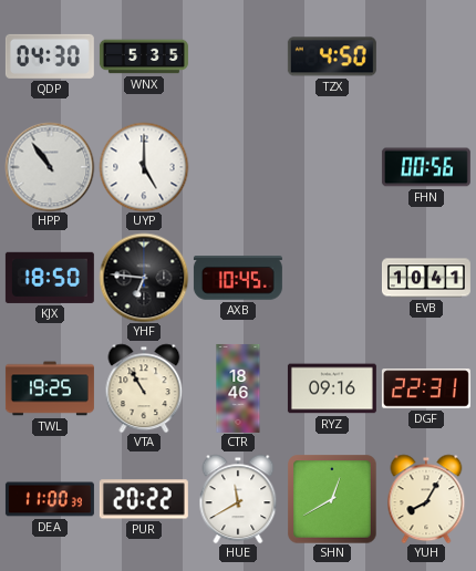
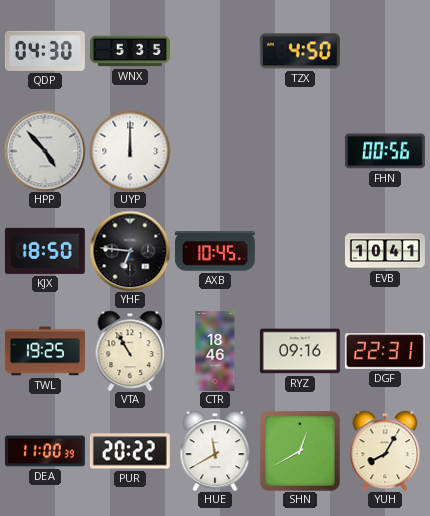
HPP: 10:54 -> 4:53 (45, 151)
UYP: 5:00 -> 12:00 (130, 151)
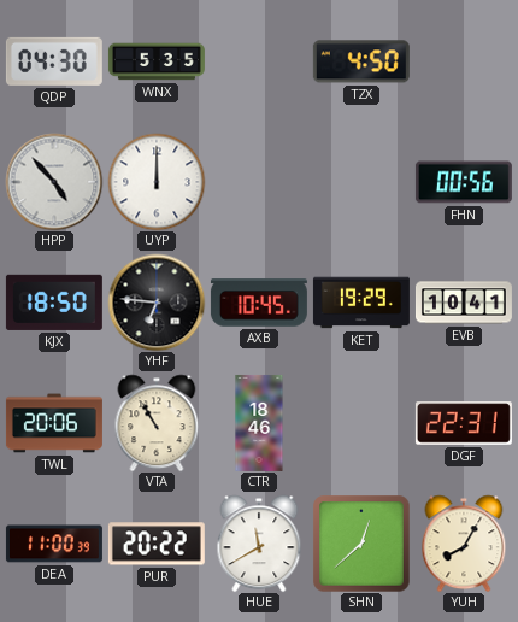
KET: none -> 19:29 (361, 303)
TWL: 19:25 -> 20:06 (54, 423)
RYZ: 09:16 -> none (300, 351)
SHN: 12:40 -> 12:38 (361, 544)
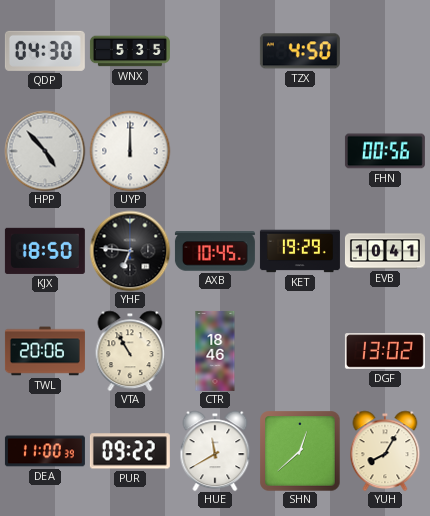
DGF: 22:31 -> 13:02 (385, 351)
PUR: 20:22 -> 09:22 (130, 451)
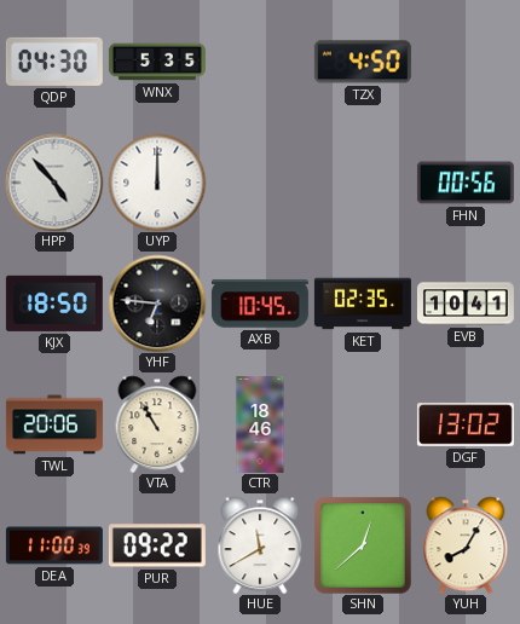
KET: 19:29 -> 02:35 (363, 304)
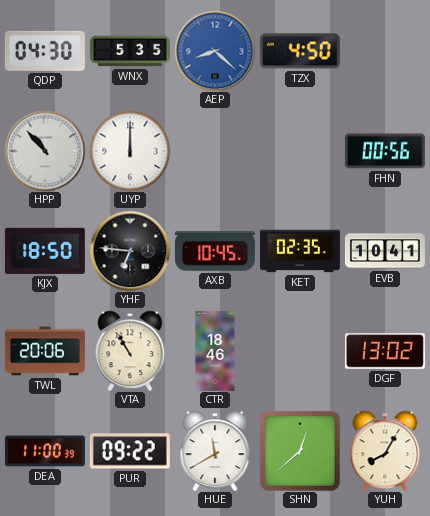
AEP: none -> 8:22 (215, 51)
HPP: 4:53 -> 10:53 (45, 151)
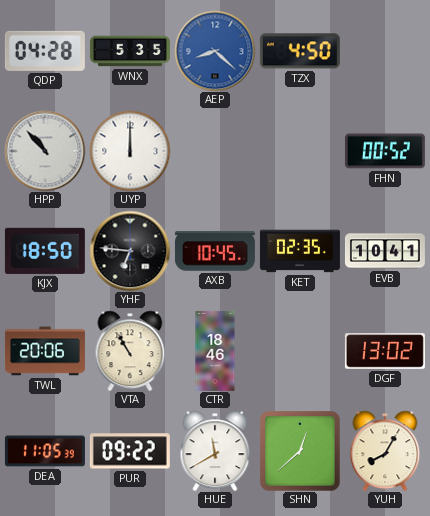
QDP: 04:30 -> 04:28 (45, 51)
FHN: 00:56 -> 00:52 (385, 151)
DEA: 11:00 -> 11:05 (45, 451)
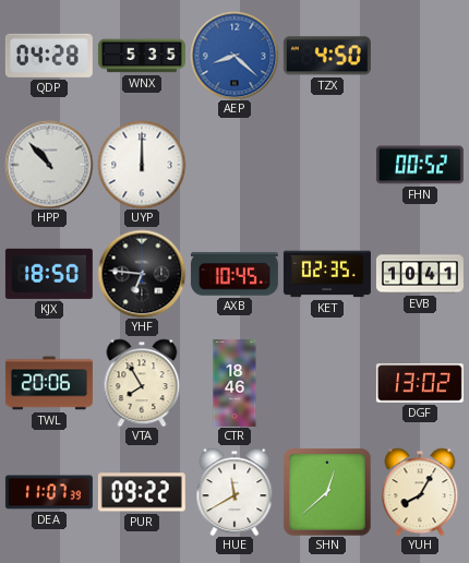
VTA: 10:55 -> 7:55 (142, 383)
DEA: 11:05 -> 11:07 (49, 492)
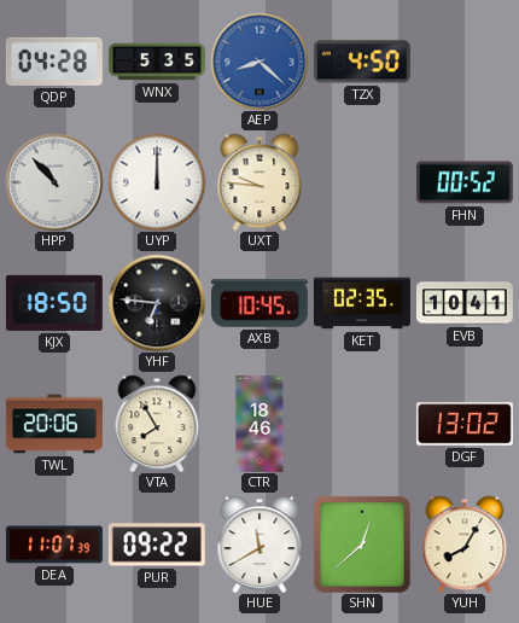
UXT: none -> 9:46 (259, 182)
